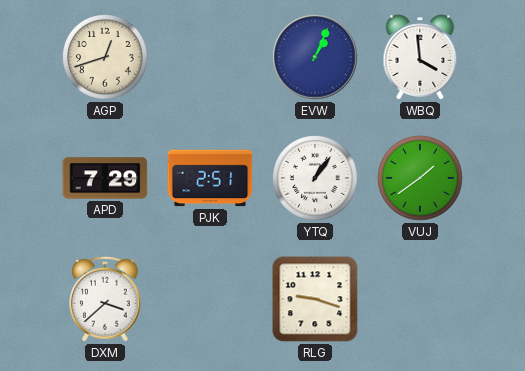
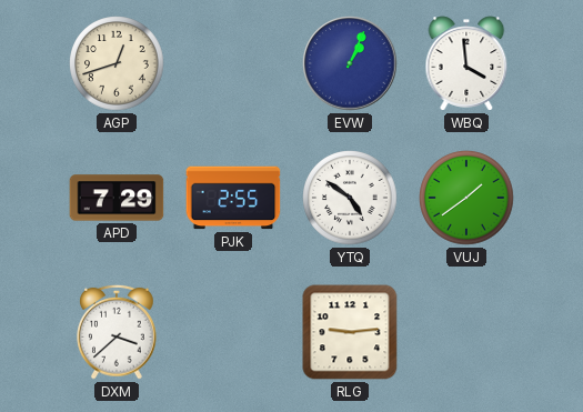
PJK: 2:51 -> 2:55 (233, 198)
YTQ: 1:06 -> 4:51 (350, 198)
RLG: 9:18 -> 9:14 (350, 332)
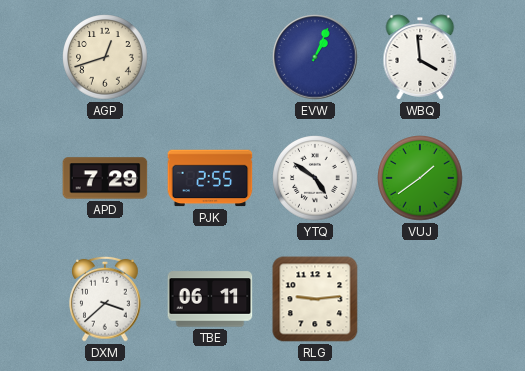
TBE: none -> 06:11 (210, 299)
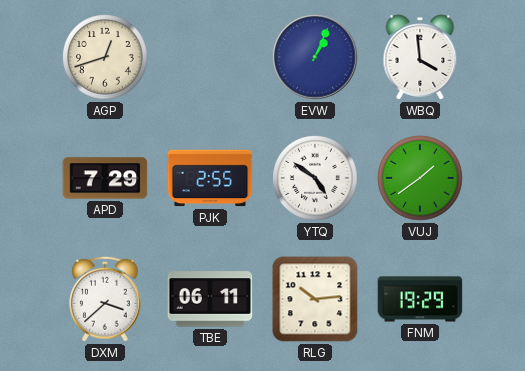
RLG: 9:14 -> 10:14 (315, 299)
FNM: none -> 19:29 (420, 299)
